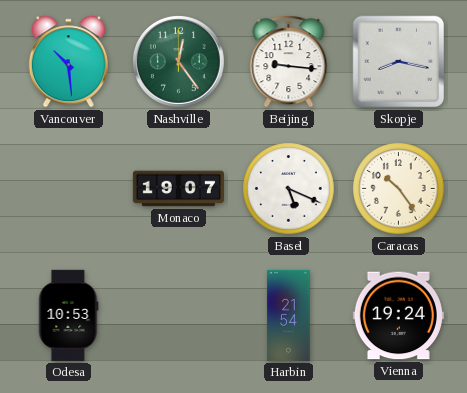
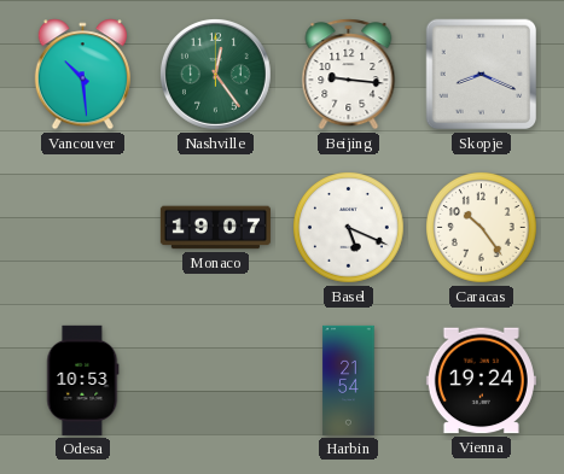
Skopje: 8:17 -> 8:19 (482, 75)
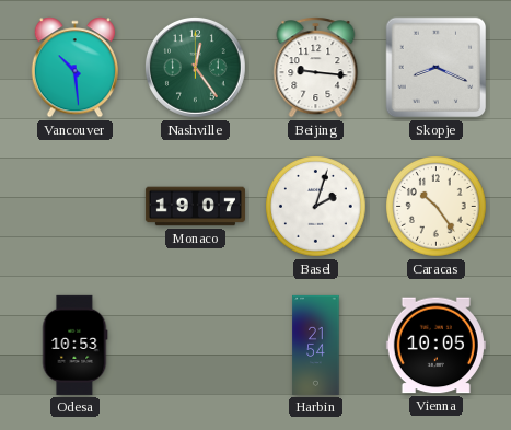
Basel: 5:19 -> 2:03 (316, 207)
Vienna: 19:24 -> 10:05 (435, 346)
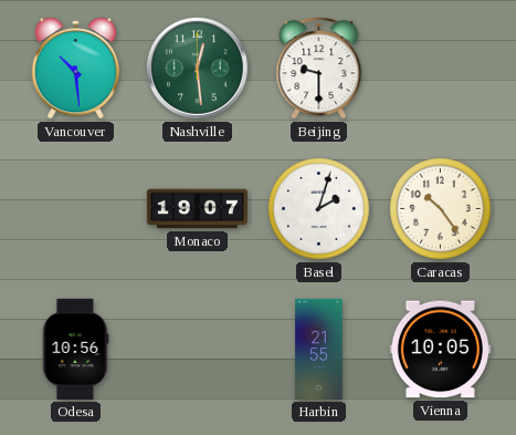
Nashville: 12:24 -> 12:29 (198, 69)
Beijing: 9:16 -> 9:30 (319, 69)
Skopje: 8:19 -> none (437, 68)
Odesa: 10:53 -> 10:56 (76, 349)
Harbin: 21:54 -> 21:55 (319, 349)
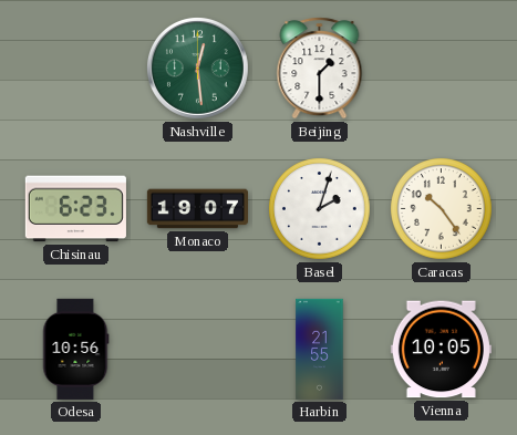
Vancouver: 10:29 -> none (75, 69)
Beijing: 9:30 -> 1:30 (320, 69)
Chisinau: none -> 6:23 (75, 209)
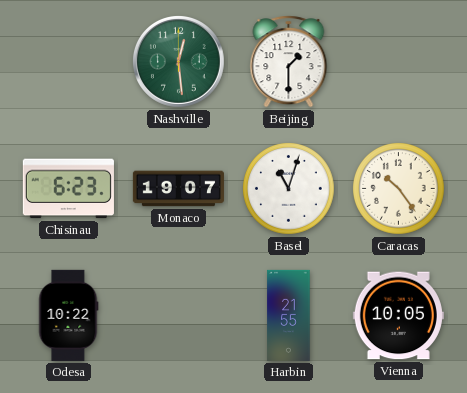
Basel: 2:03 -> 11:03 (289, 189)
Odesa: 10:56 -> 10:22 (69, 315)
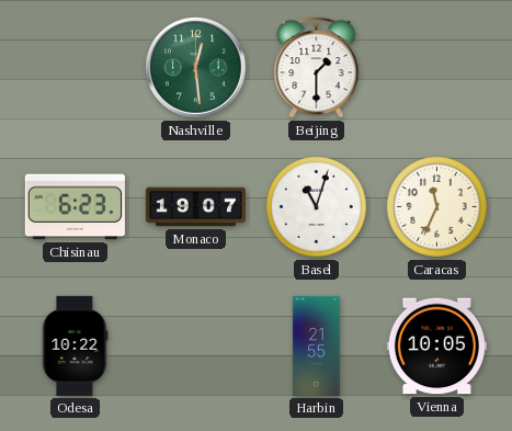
Caracas: 10:24 -> 11:34 (437, 207)
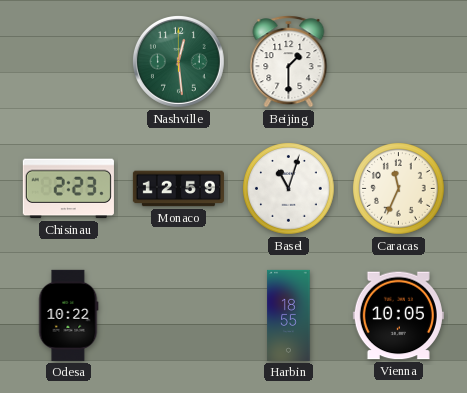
Chisinau: 6:23 -> 2:23 (68, 189)
Monaco: 19:07 -> 12:59 (178, 189)
Harbin: 21:55 -> 18:55 (289, 315)
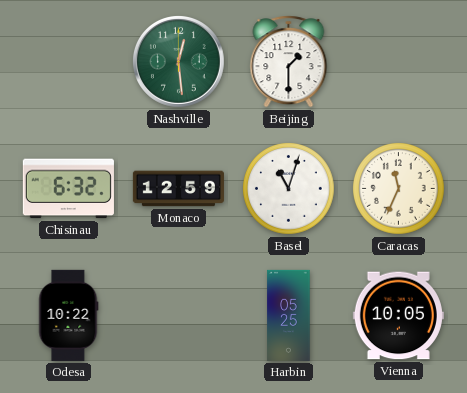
Chisinau: 2:23 -> 6:32 (68, 189)
Harbin: 18:55 -> 05:25 (289, 315)
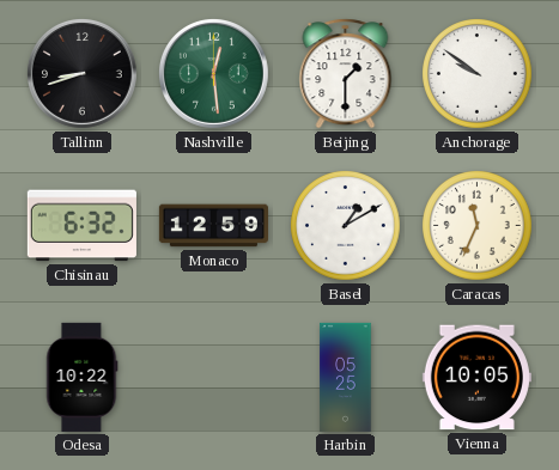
Tallinn: none -> 8:42 (83, 74)
Anchorage: none -> 9:51 (478, 74)
Basel: 11:03 -> 1:10 (346, 226)
